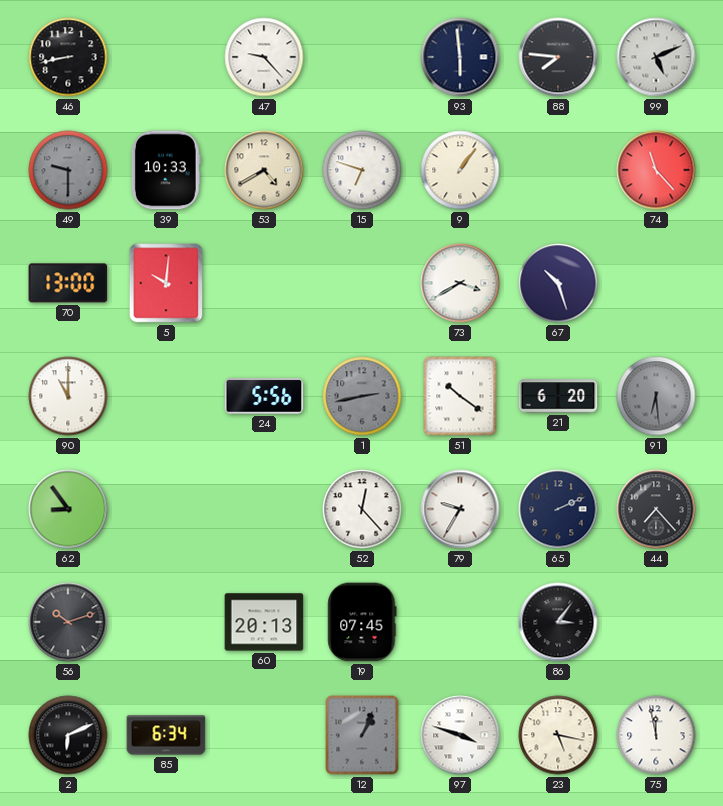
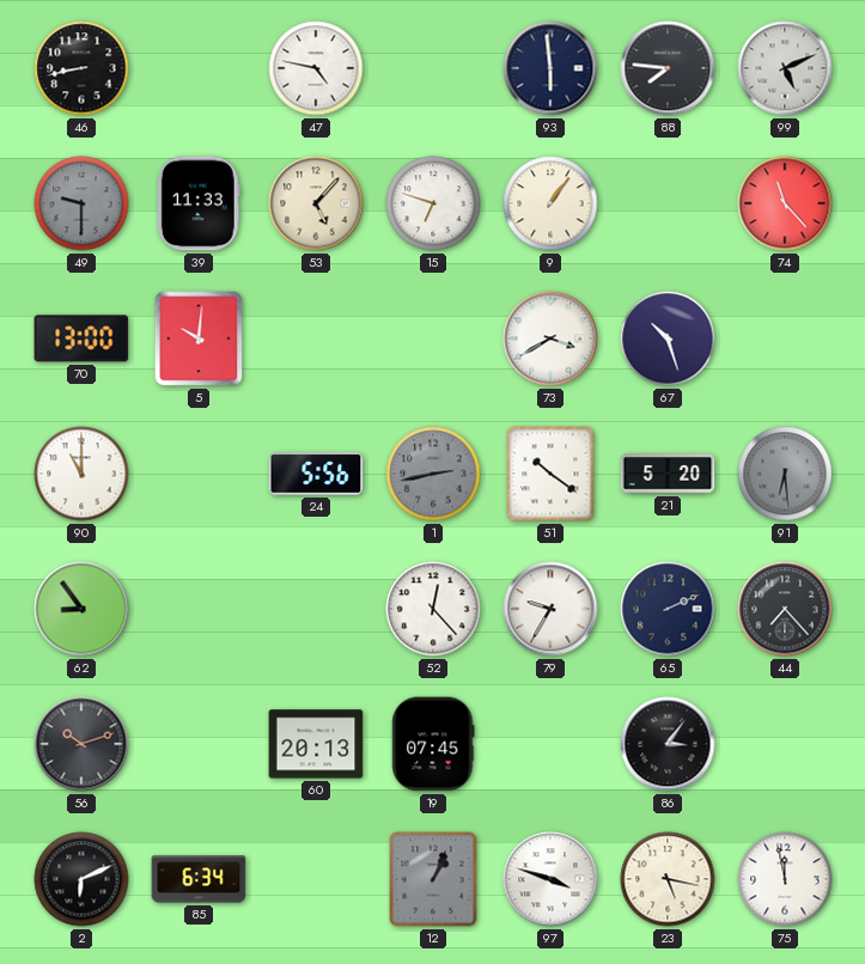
47: 9:23 -> 4:47 (316, 68)
39: 10:33 -> 11:33 (199, 203)
53: 4:40 -> 5:07 (316, 203)
21: 6:20 -> 5:20 (668, 474)
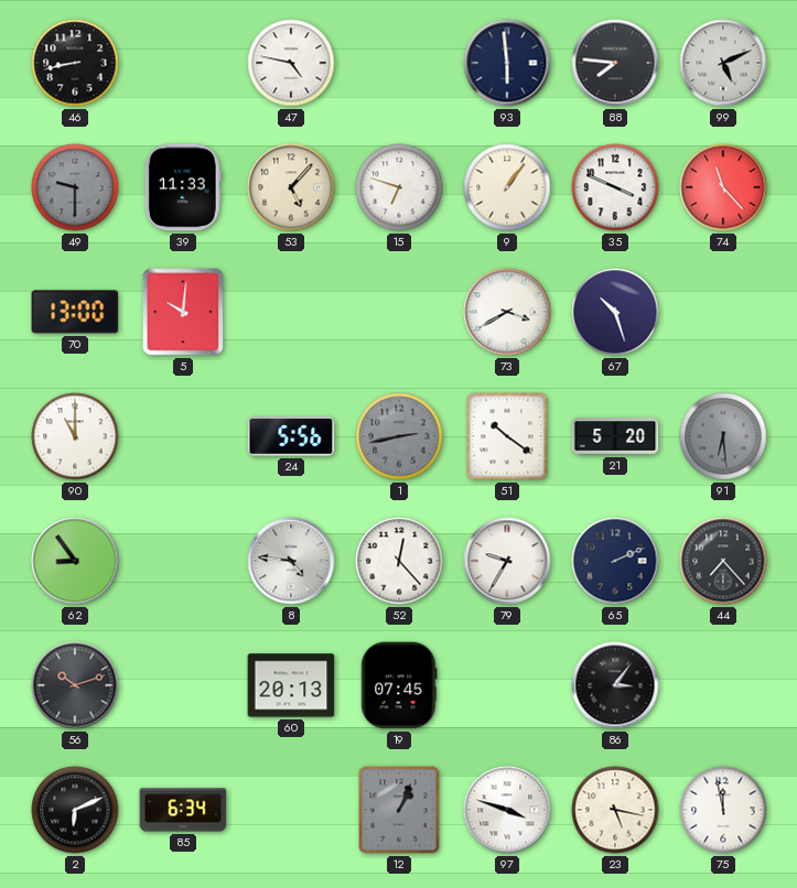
35: none -> 3:49 (615, 187)
8: none -> 4:46 (291, 561)
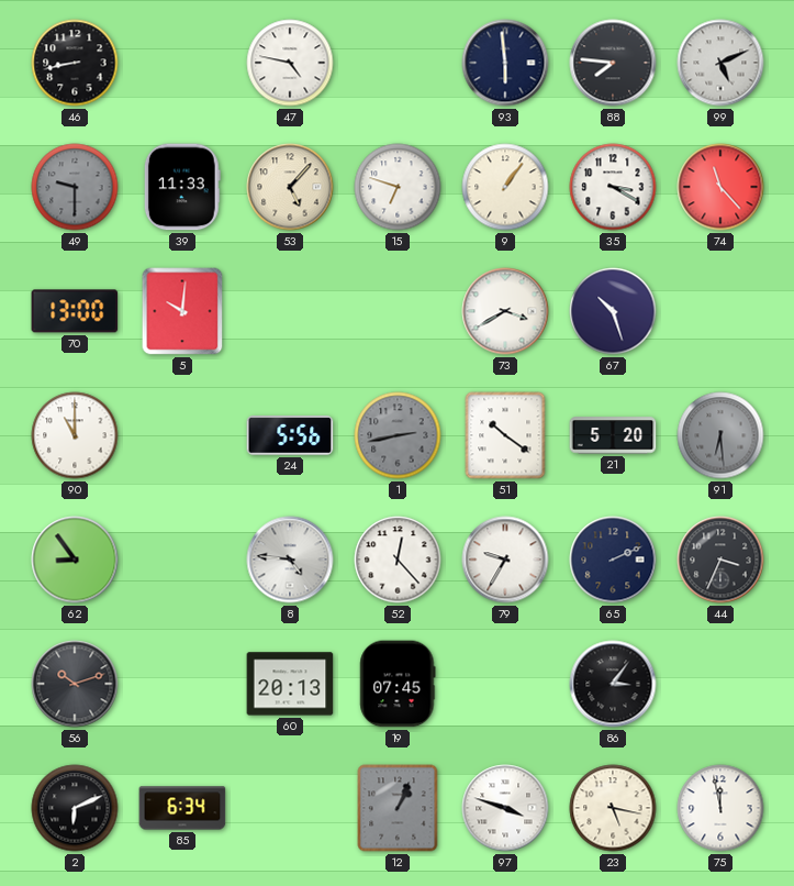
35: 3:49 -> 3:20 (613, 187)
44: 7:23 -> 3:34 (720, 560)
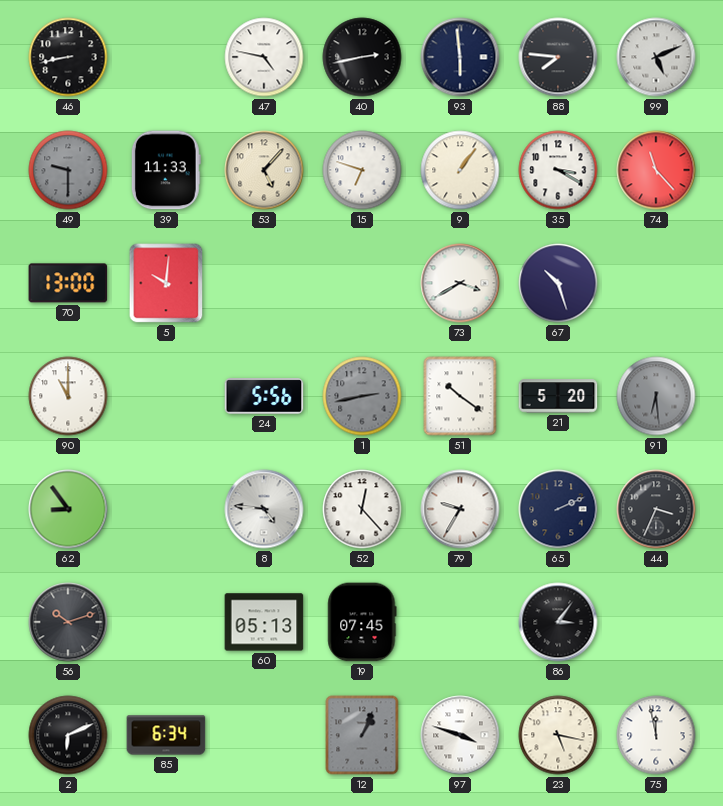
40: none -> 2:43 (362, 57)
60: 20:13 -> 05:13 (264, 622)
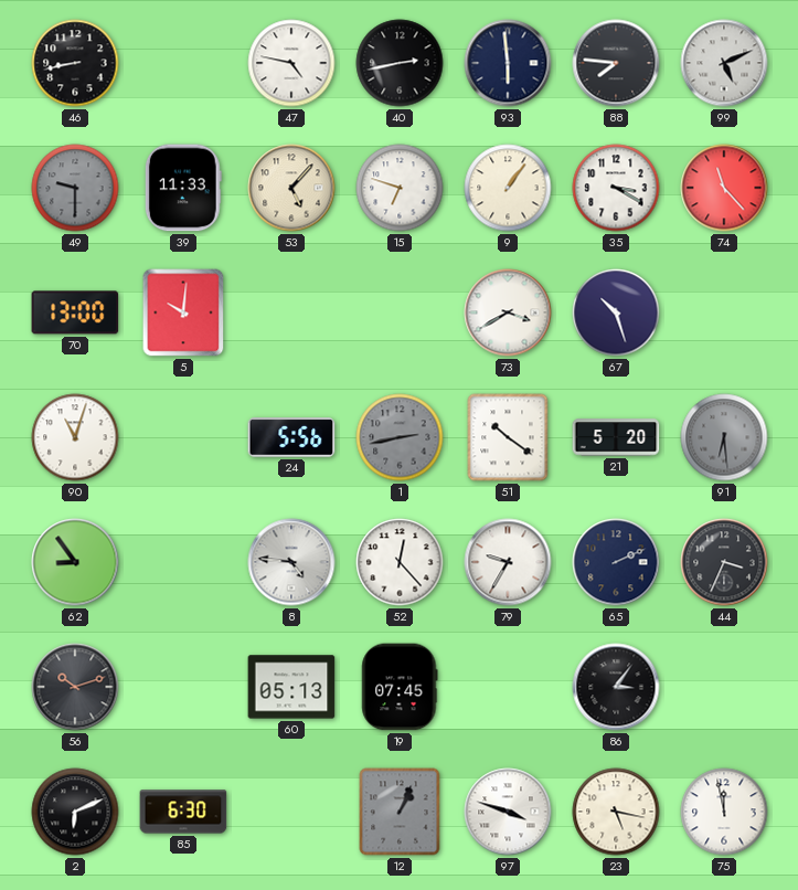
90: 11:00 -> 11:03 (75, 437)
85: 6:34 -> 6:30 (183, 812)
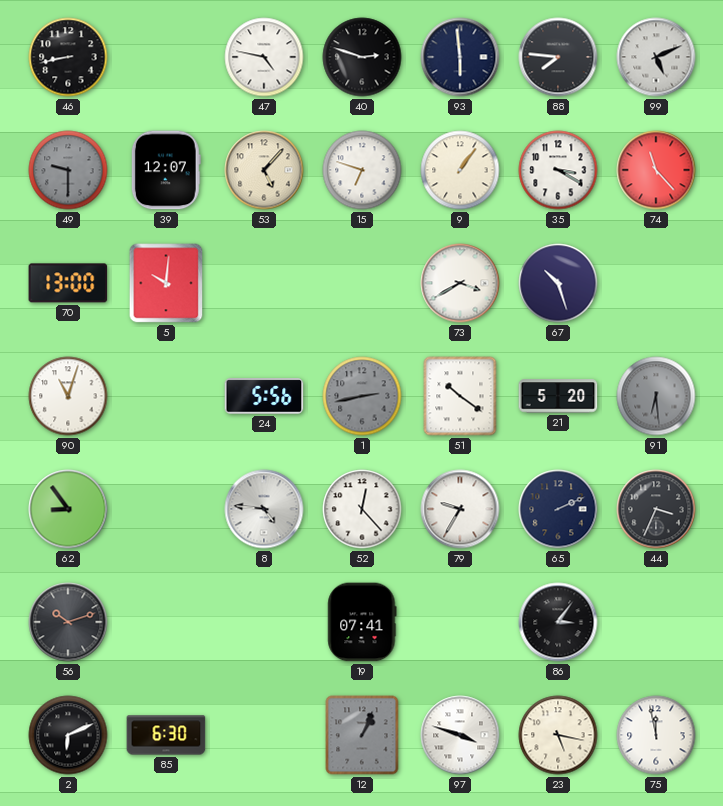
40: 2:43 -> 2:48 (362, 57)
39: 11:33 -> 12:07 (166, 170)
60: 05:13 -> none (291, 687)
19: 07:45 -> 07:41 (362, 622)
